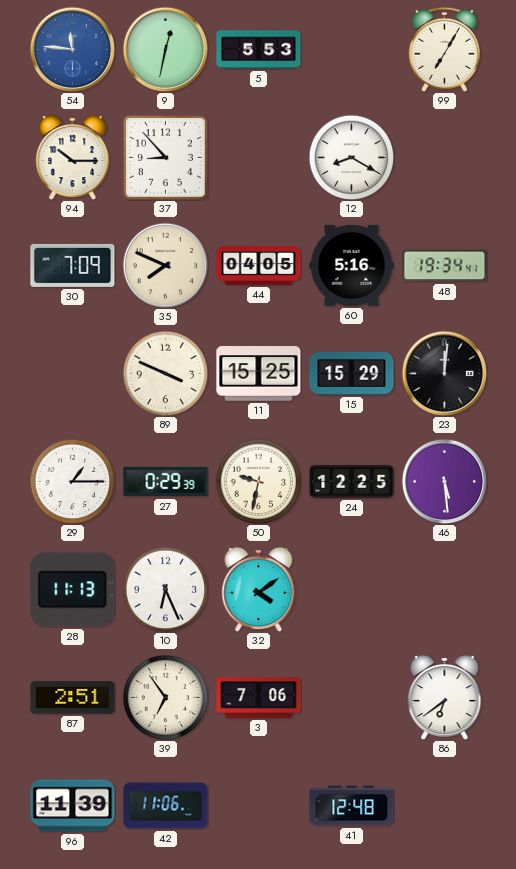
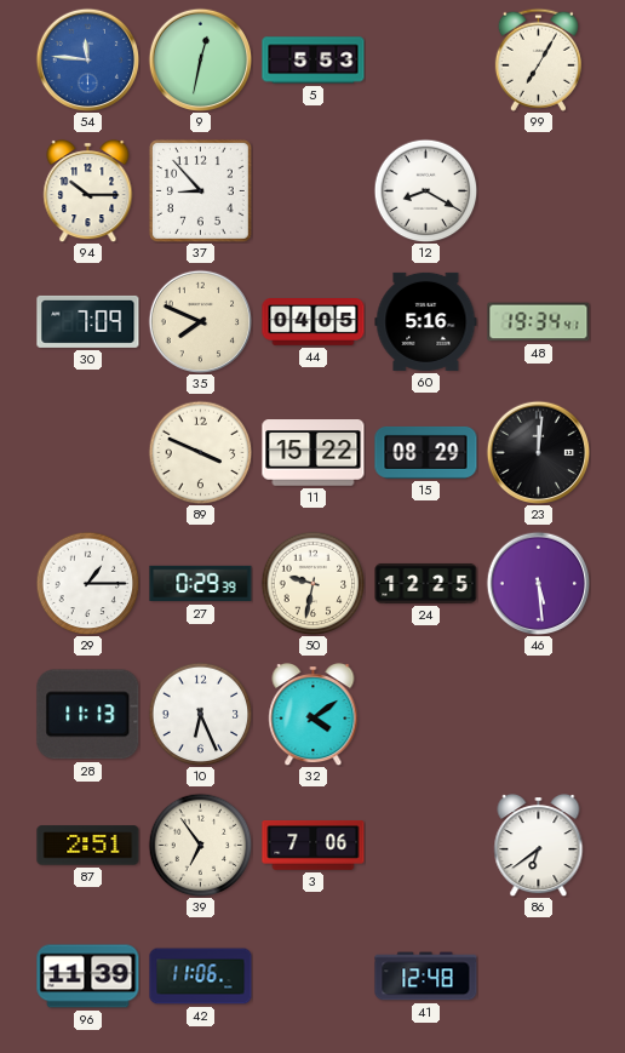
11: 15:25 -> 15:22 (314, 453)
15: 15:29 -> 08:29 (426, 452)
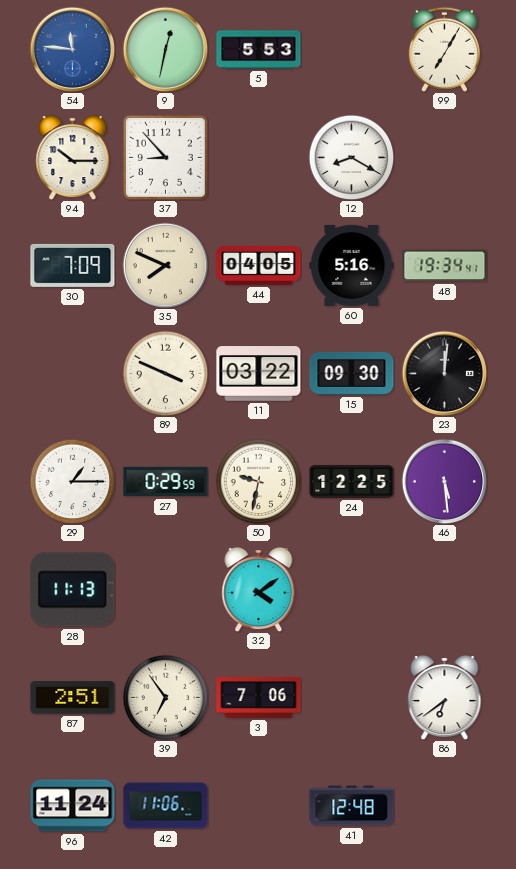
11: 15:22 -> 03:22 (259, 374)
15: 08:29 -> 09:30 (352, 373)
27: 0:29:39 -> 0:29:59 (166, 482)
10: 6:26 -> none (200, 714)
96: 11:39 -> 11:24 (73, 806)
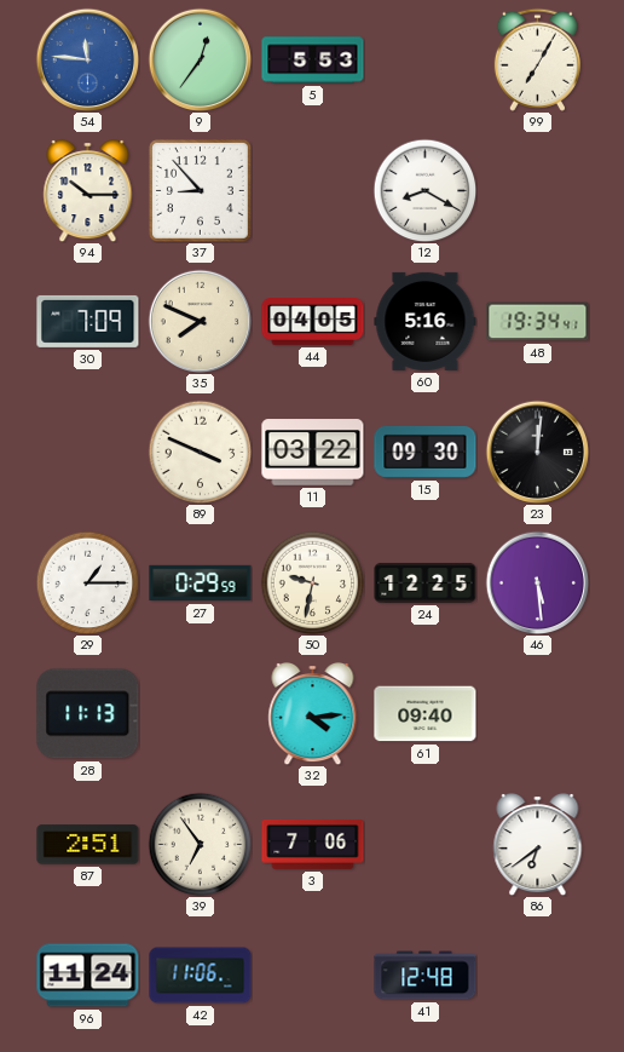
9: 12:32 -> 12:36 (200, 59)
32: 4:09 -> 4:14 (313, 714)
61: none -> 09:40 (426, 714)
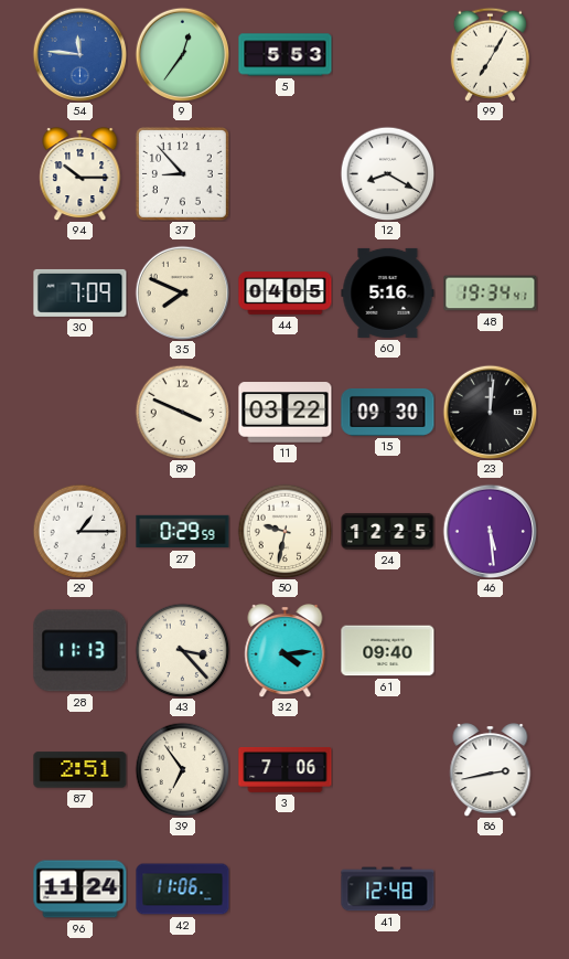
43: none -> 3:23 (182, 650)
86: 6:39 -> 2:43 (491, 770)
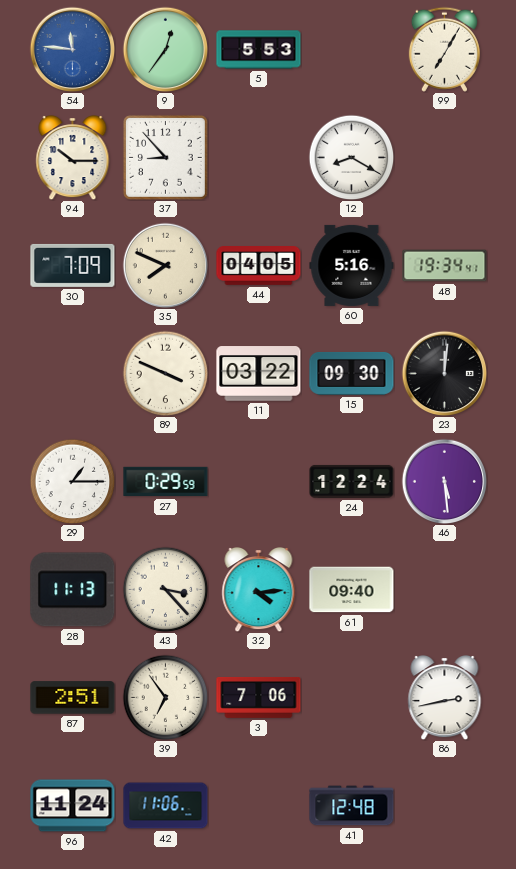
50: 9:32 -> none (284, 531)
24: 12:25 -> 12:24 (352, 481)
